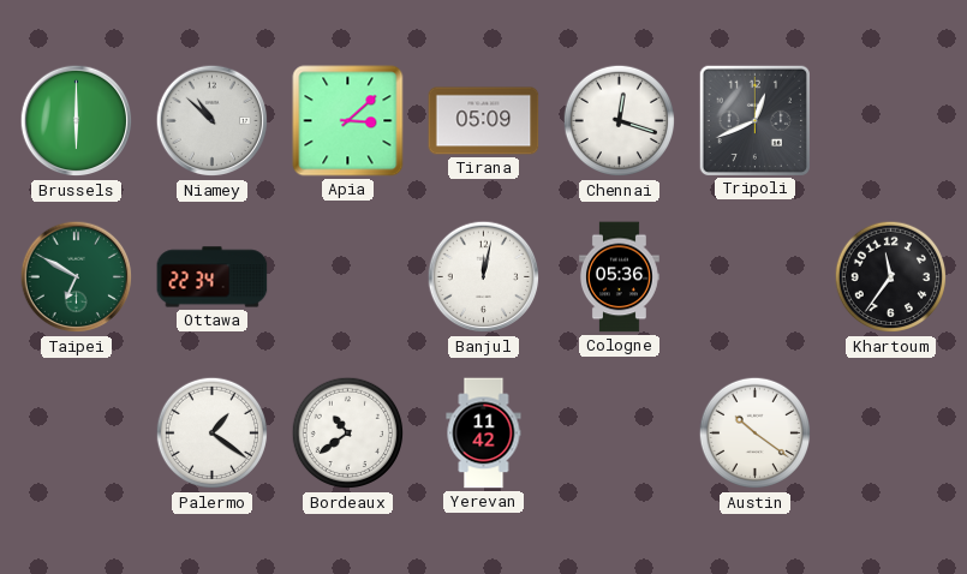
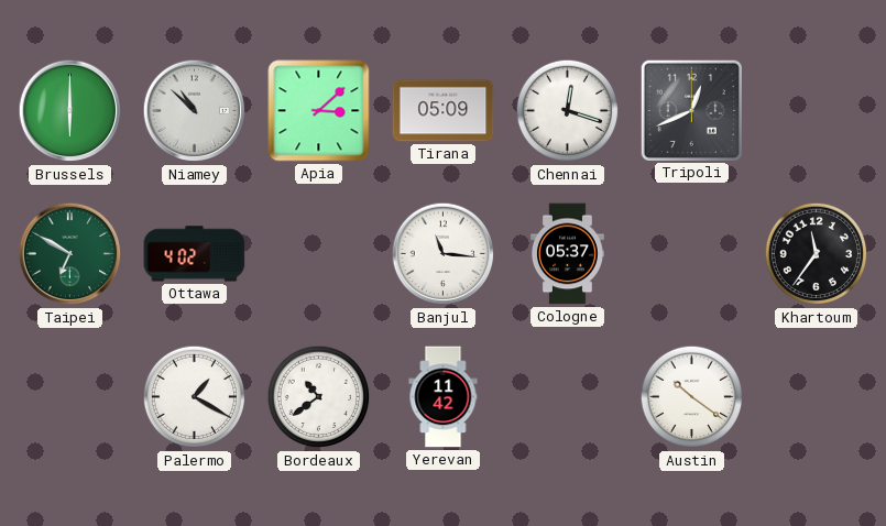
Ottawa: 22:34 -> 4:02 (195, 254)
Banjul: 12:02 -> 11:16 (444, 254)
Cologne: 05:36 -> 05:37 (567, 254)
Palermo: 1:21 -> 1:20 (195, 397)
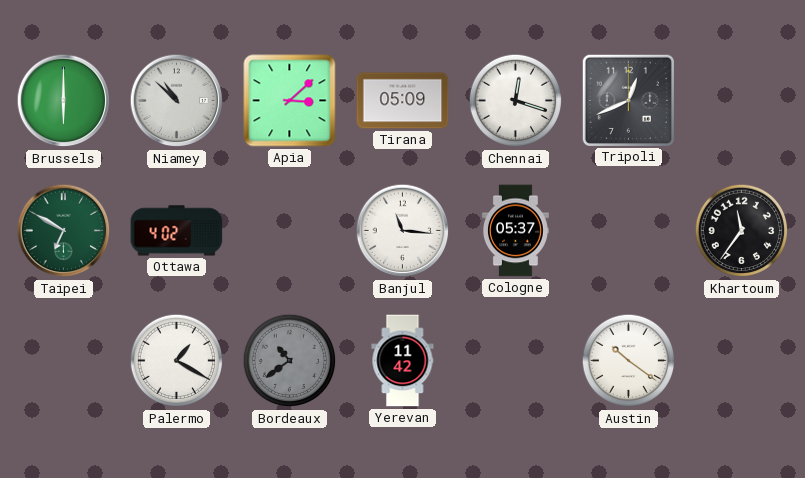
Bordeaux dial: white -> grey (290, 361)
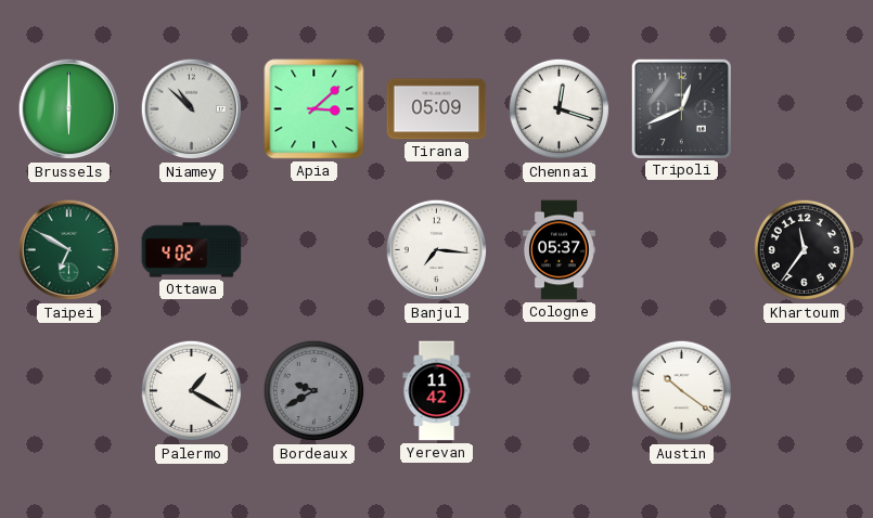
Banjul: 11:16 -> 7:16 (437, 250)
Bordeaux: 10:39 -> 9:40 (314, 391)
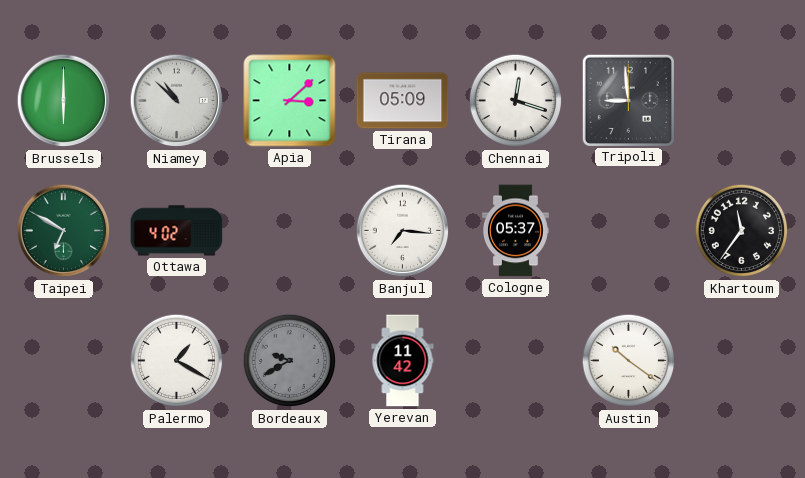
Tripoli: 12:41 -> 8:59 (628, 100)
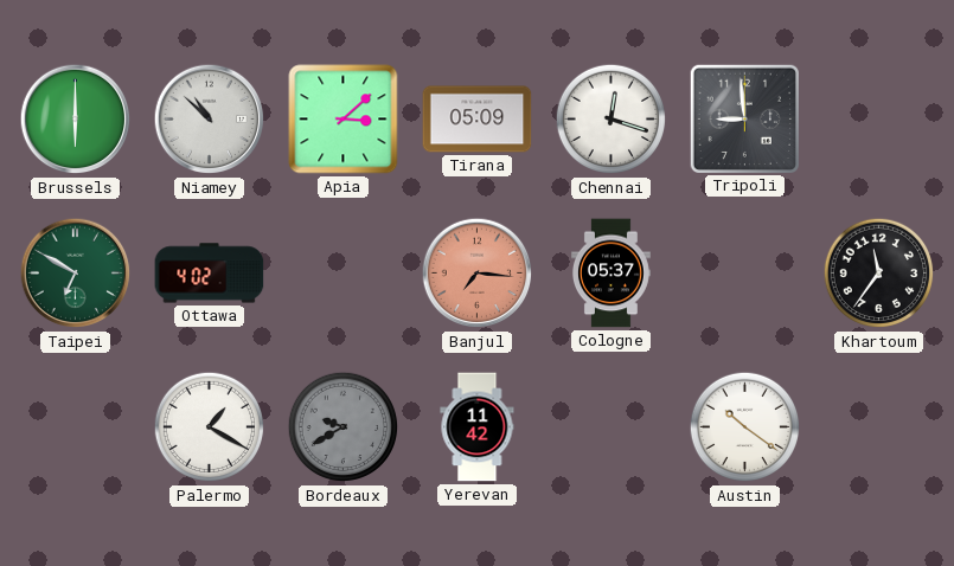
Banjul dial: white -> salmon (478, 274)
